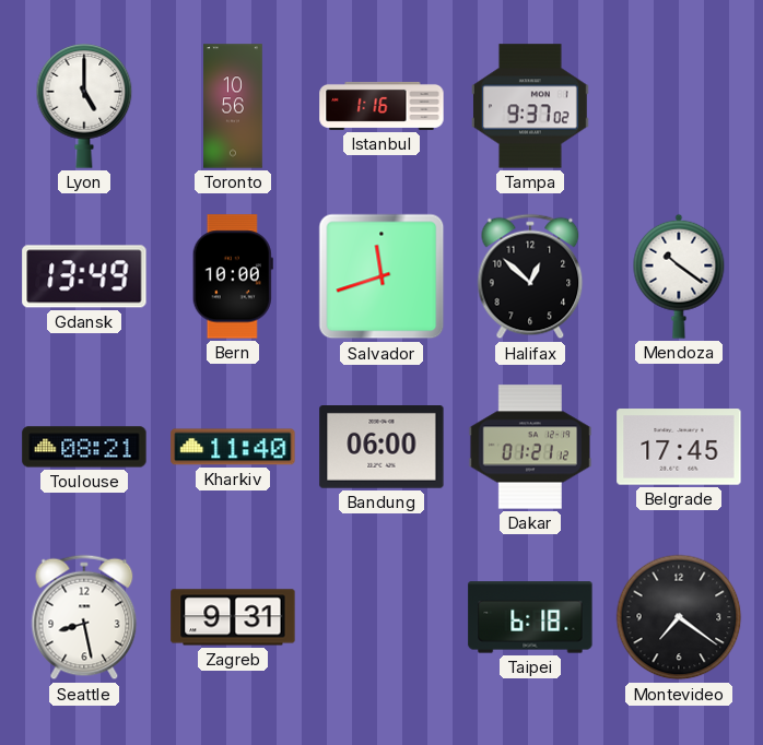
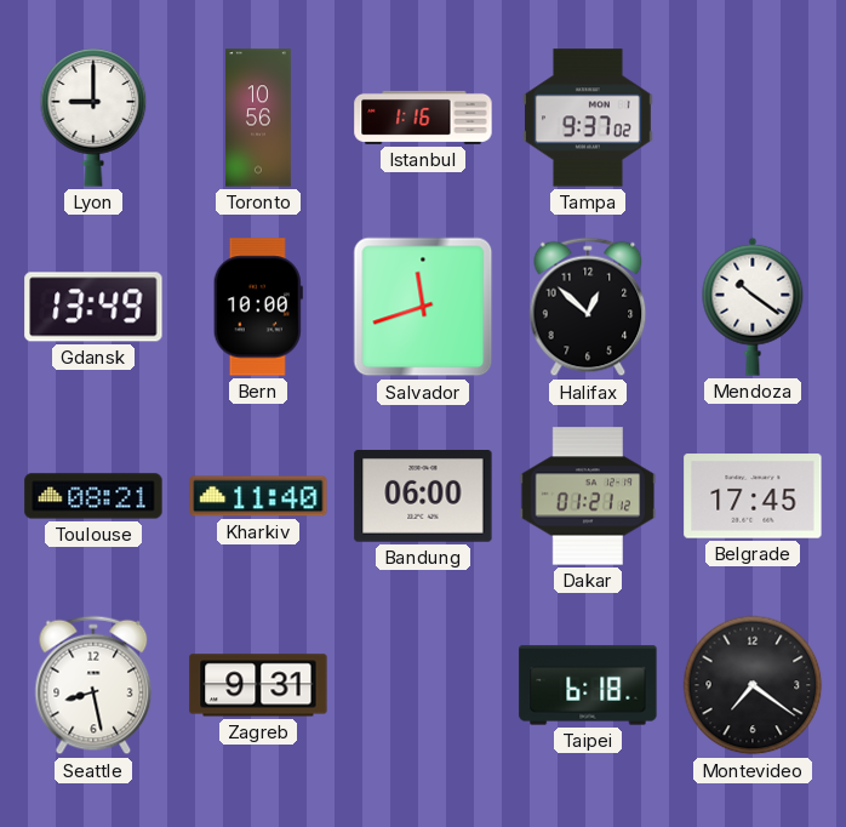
Lyon: 5:00 -> 9:00 (93, 118)
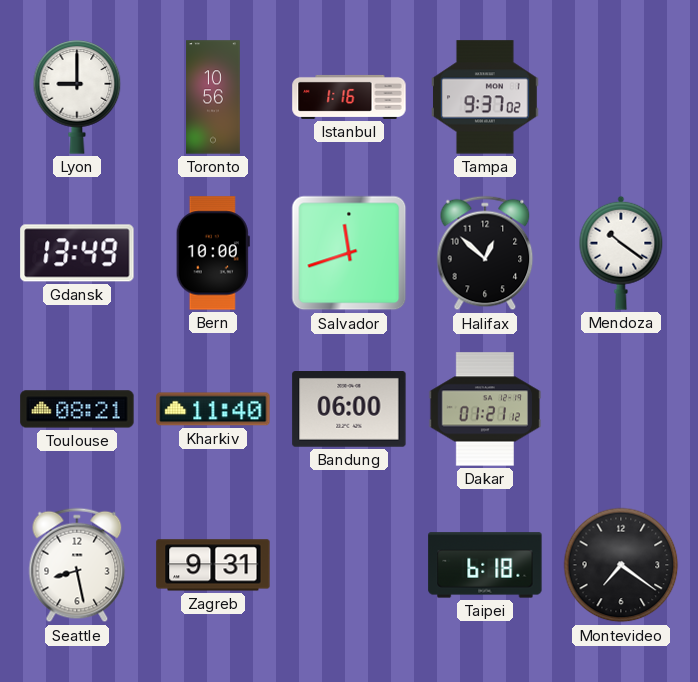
Belgrade: 17:45 -> none (753, 496)
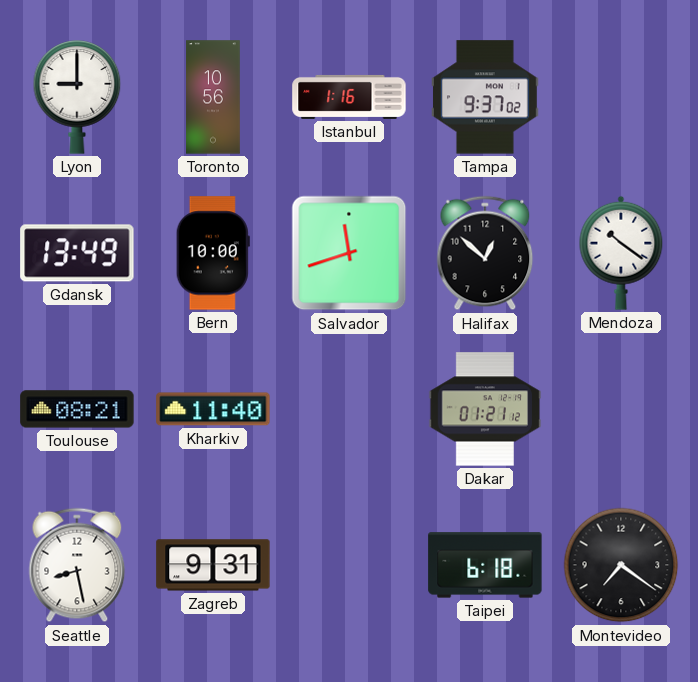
Bandung: 06:00 -> none (349, 410)
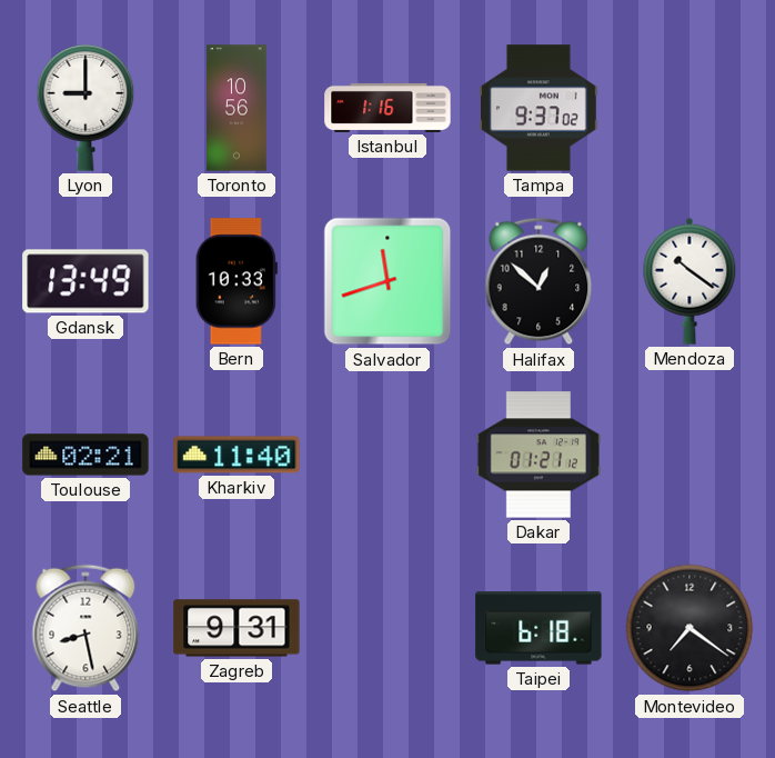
Bern: 10:00 -> 10:33 (236, 281)
Toulouse: 08:21 -> 02:21 (85, 455)
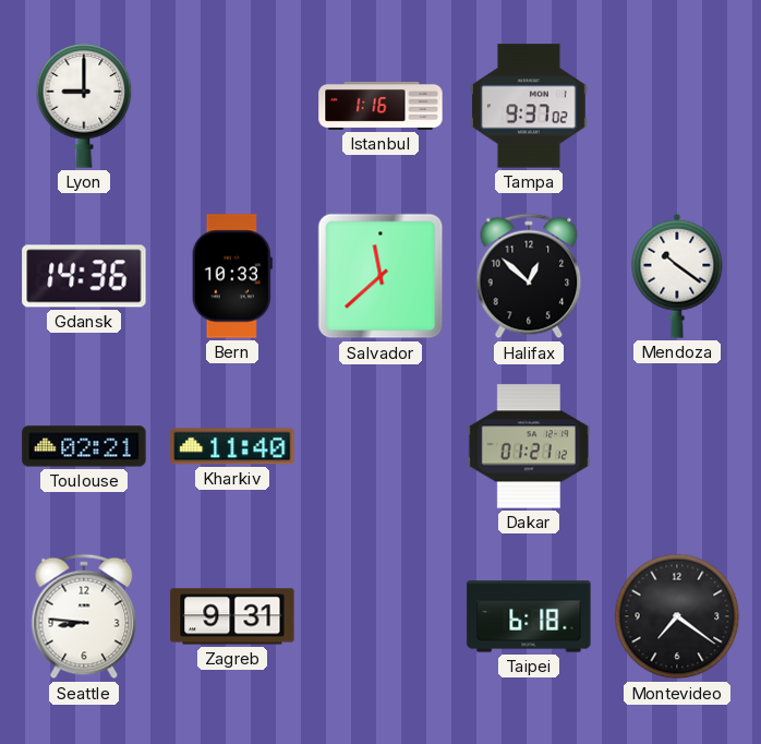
Toronto: 10:56 -> none (236, 108)
Gdansk: 13:49 -> 14:36 (84, 276)
Salvador: 11:42 -> 11:38 (380, 276)
Seattle: 8:28 -> 8:46 (84, 616)
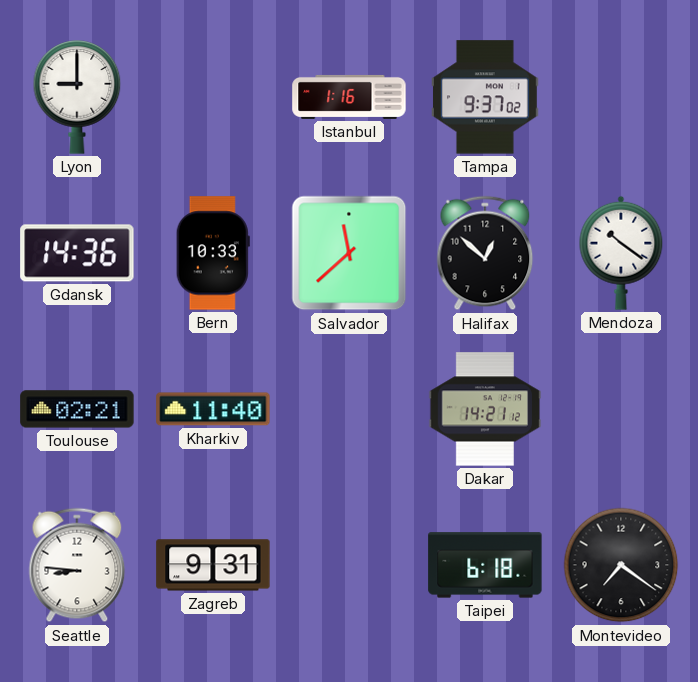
Dakar: 01:21 -> 14:21 (485, 409)
